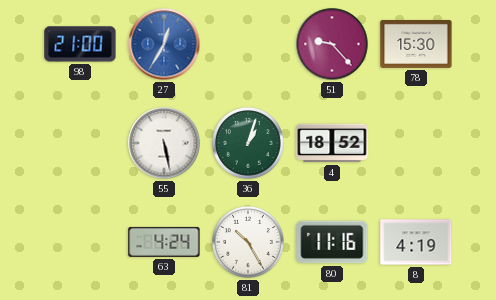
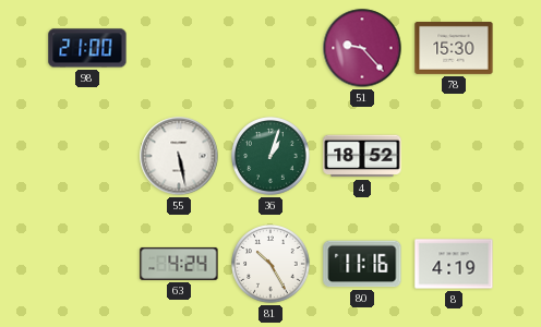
27: 12:35 -> none (164, 44)
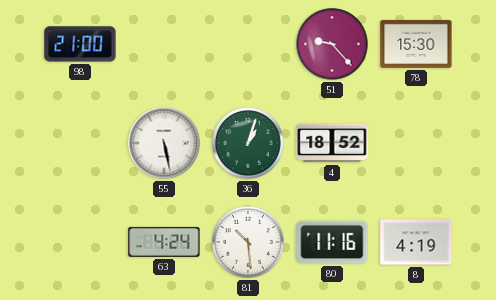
81: 10:25 -> 10:29 (248, 242)
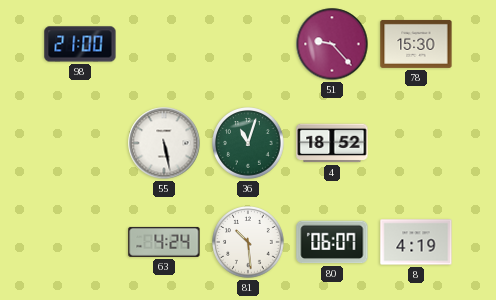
36: 1:03 -> 11:03 (248, 143)
80: 11:16 -> 06:07 (332, 242)
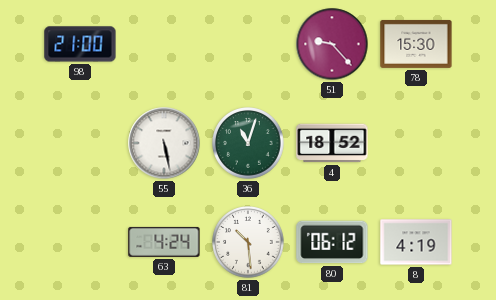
80: 06:07 -> 06:12 (332, 242)
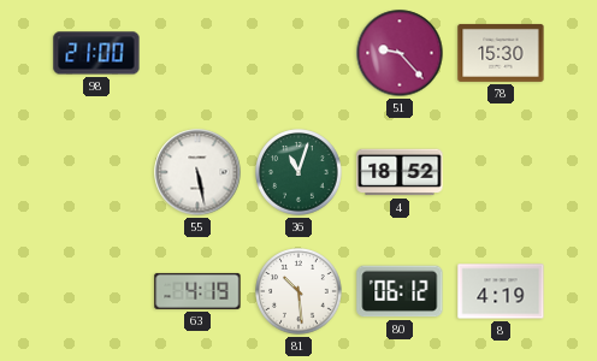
63: 4:24 -> 4:19 (197, 291)
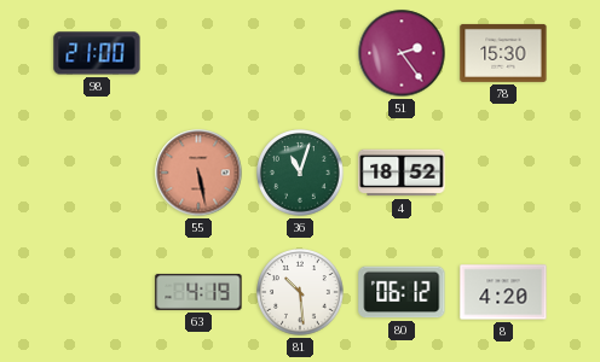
51: 9:23 -> 2:24 (402, 53)
55 dial: white -> salmon (198, 173)
8: 4:19 -> 4:20 (503, 292)
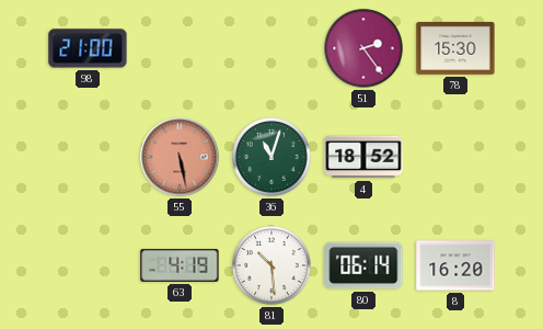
80: 06:12 -> 06:14 (363, 265)
8: 4:20 -> 16:20 (455, 265)
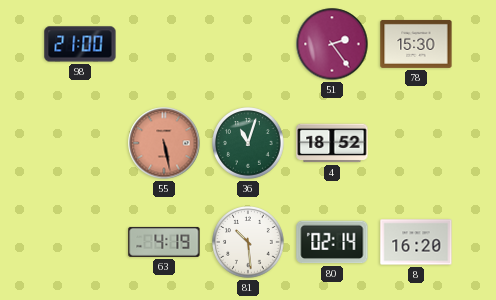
80: 06:14 -> 02:14 (332, 242)
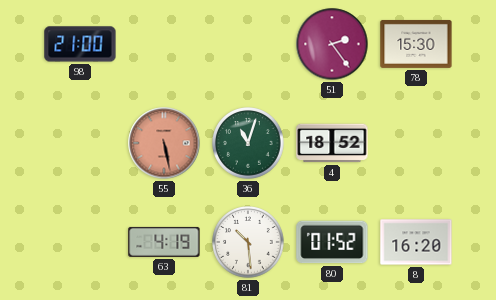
80: 02:14 -> 01:52 (332, 242)
